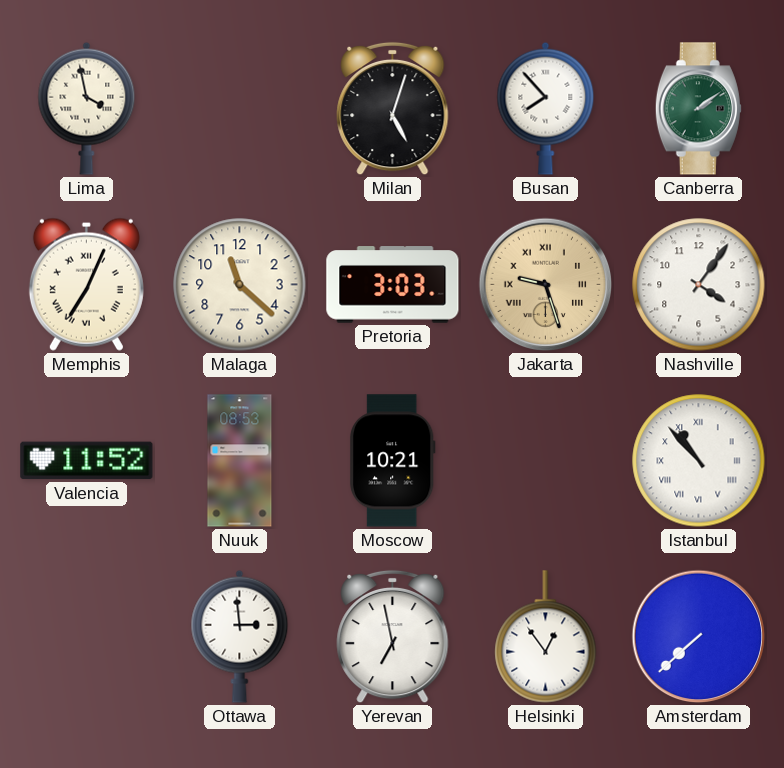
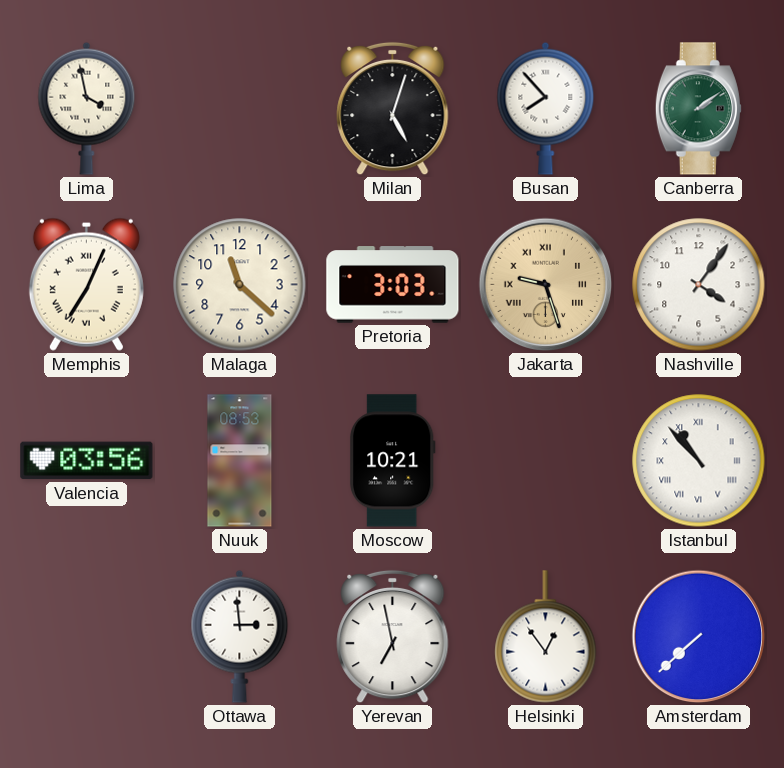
Valencia: 11:52 -> 03:56 (87, 461)
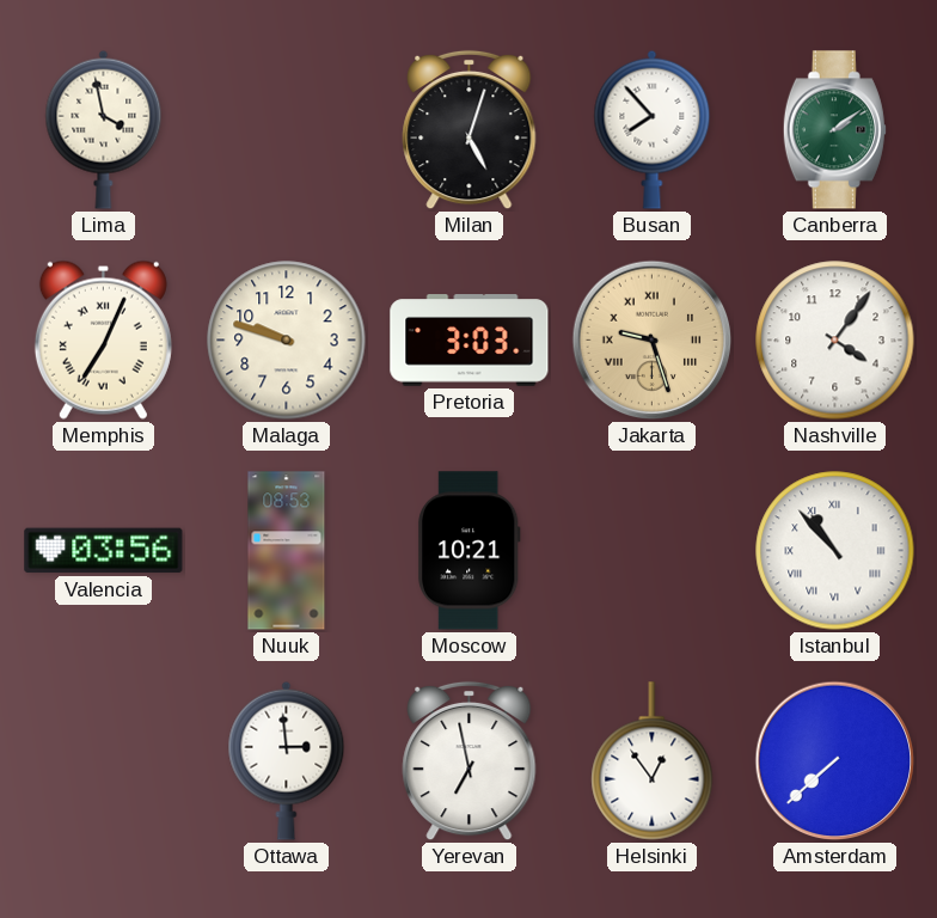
Malaga: 11:22 -> 9:48 (287, 341)
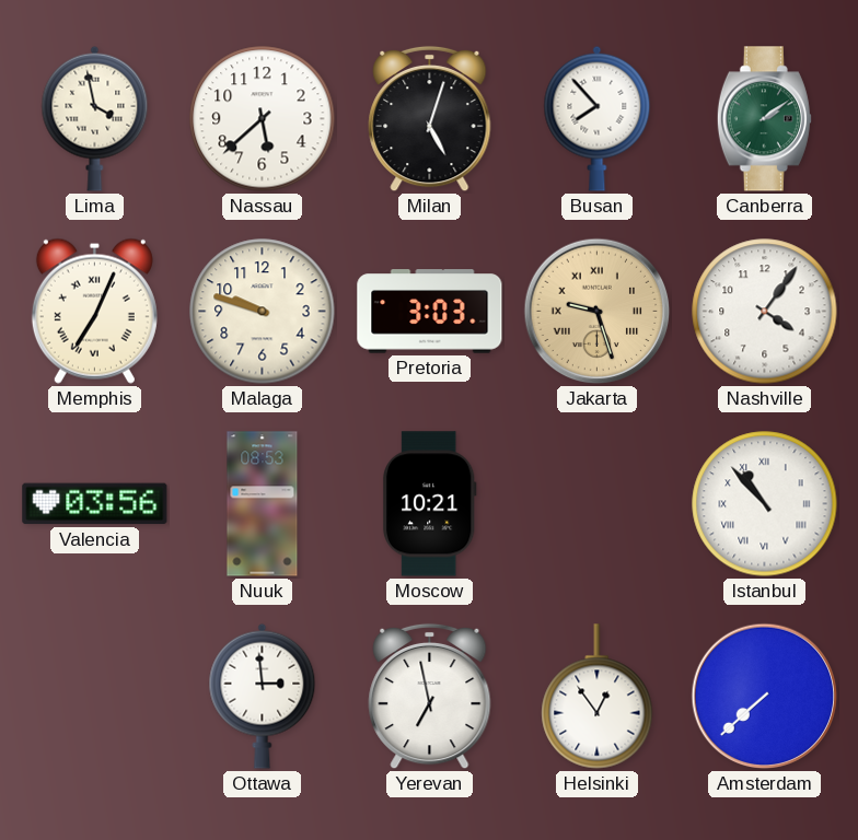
Nassau: none -> 5:38 (263, 119)
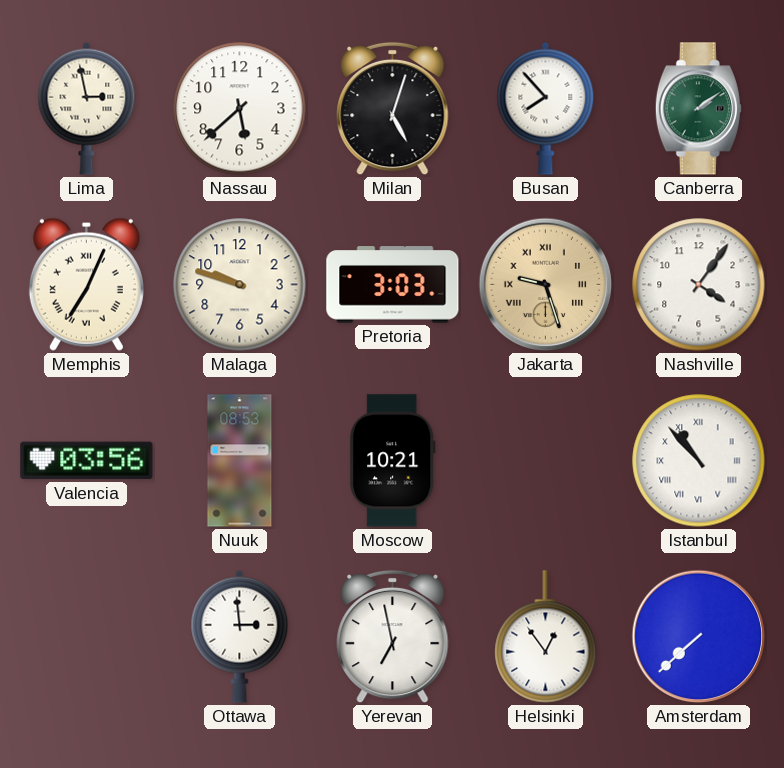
Lima: 3:58 -> 2:58 (87, 108)
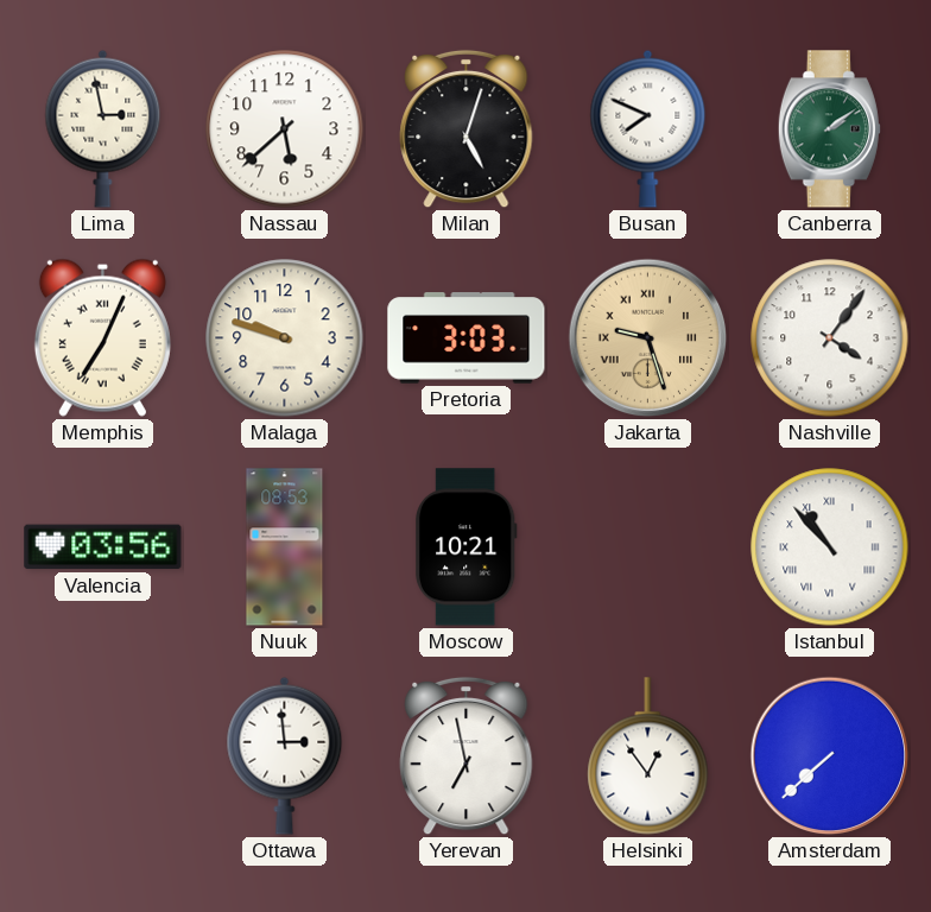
Busan: 7:53 -> 7:49 (648, 128)
